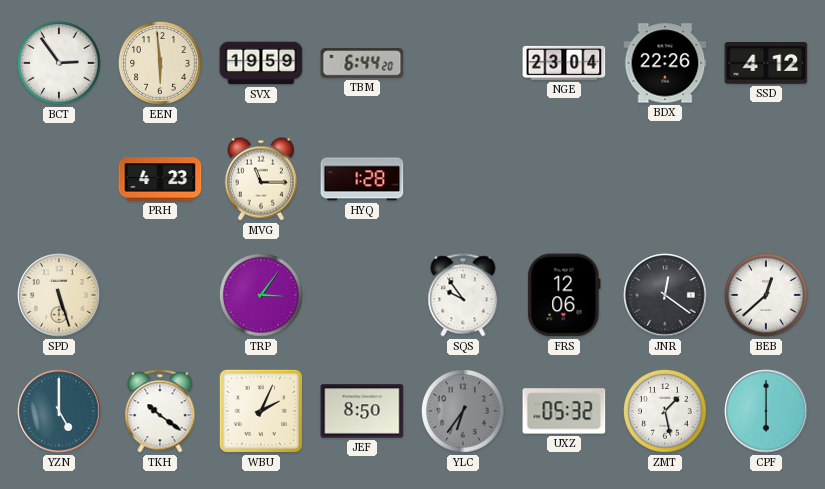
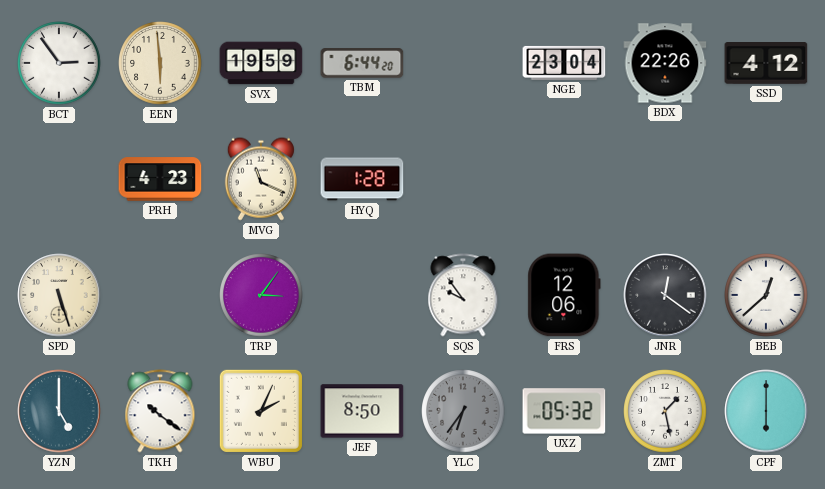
MVG: 11:15 -> 11:19 (261, 179)
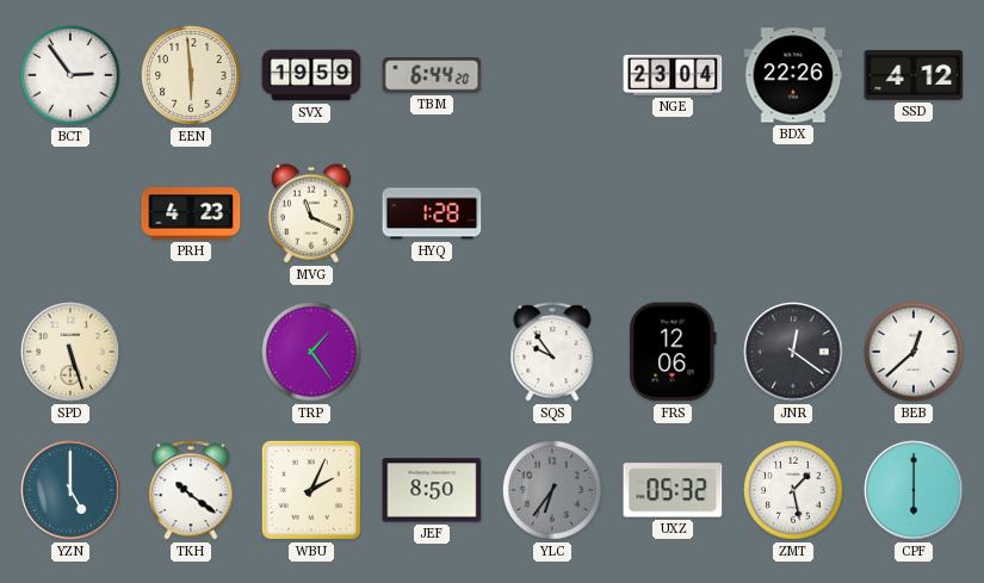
TRP: 3:06 -> 1:24 (311, 352)
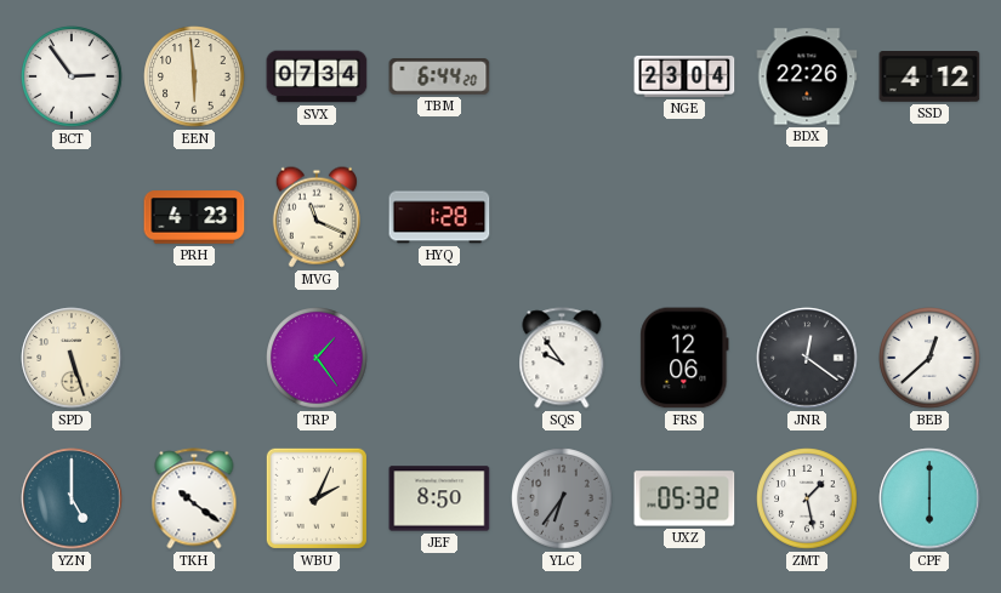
SVX: 19:59 -> 07:34 (317, 76)
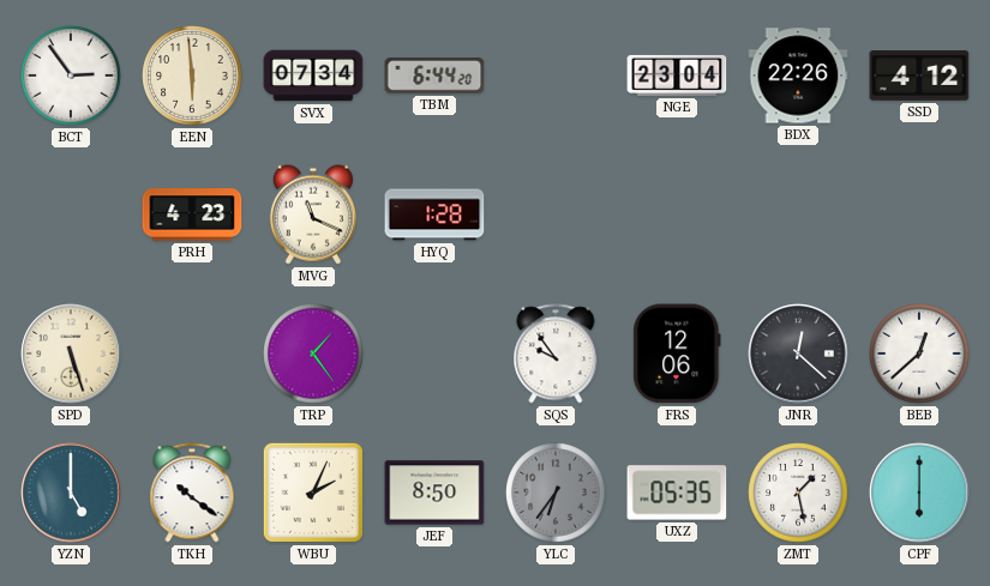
JNR: 12:21 -> 12:22 (798, 354)
UXZ: 05:32 -> 05:35 (677, 493)
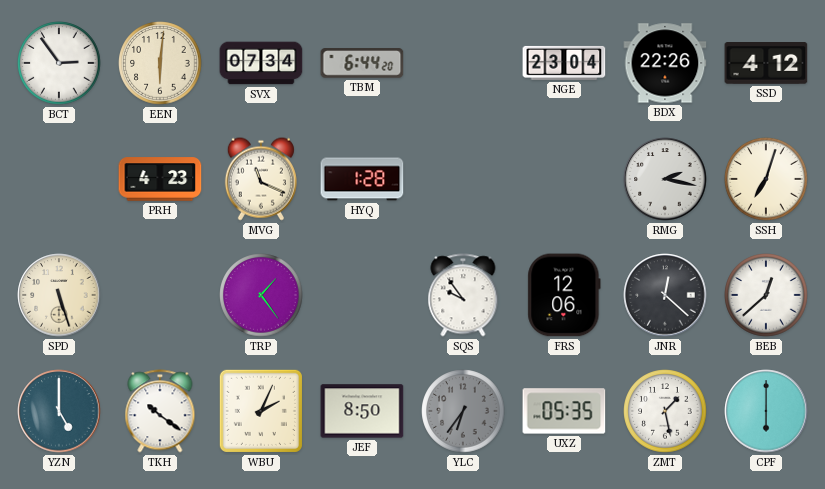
EEN: 5:59 -> 6:01 (160, 63)
RMG: none -> 2:17 (665, 179)
SSH: none -> 7:03 (766, 179)
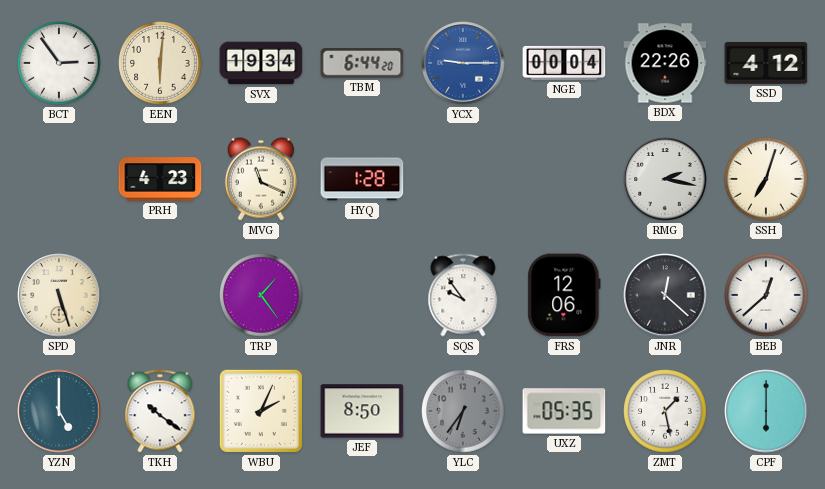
SVX: 07:34 -> 19:34 (261, 63)
YCX: none -> 9:15 (463, 63)
NGE: 23:04 -> 00:04 (564, 63)
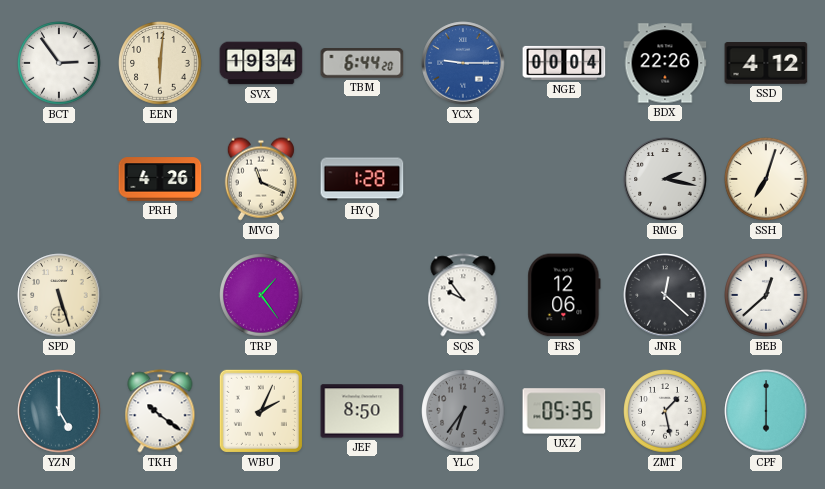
PRH: 4:23 -> 4:26 (160, 179)
